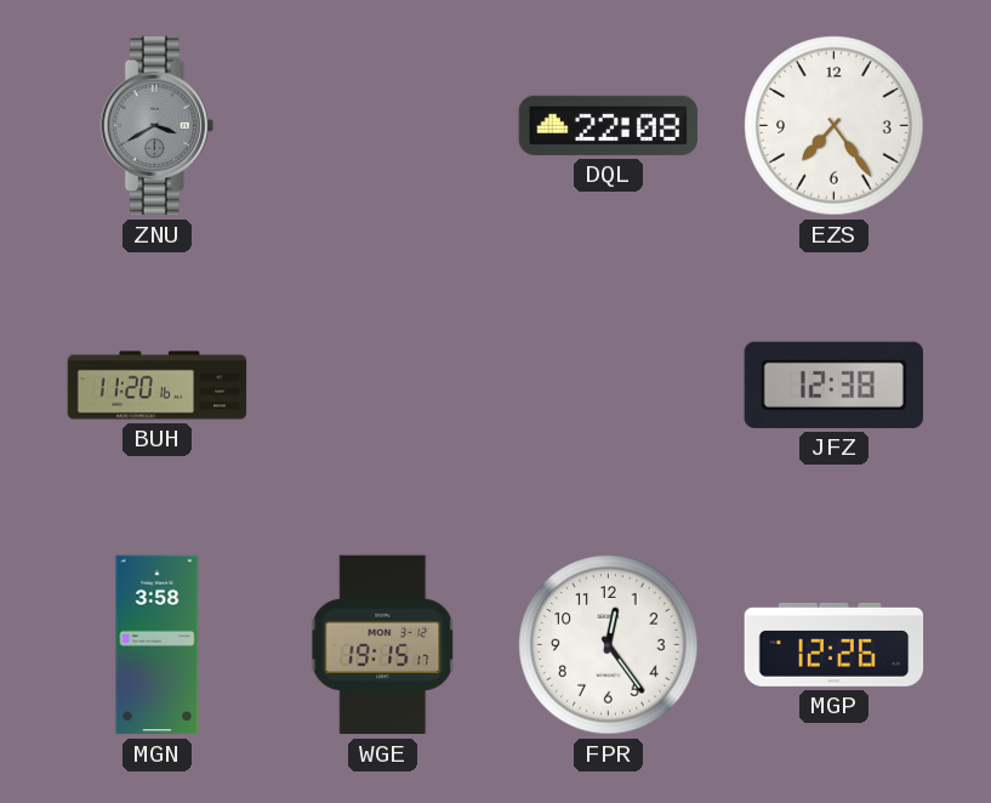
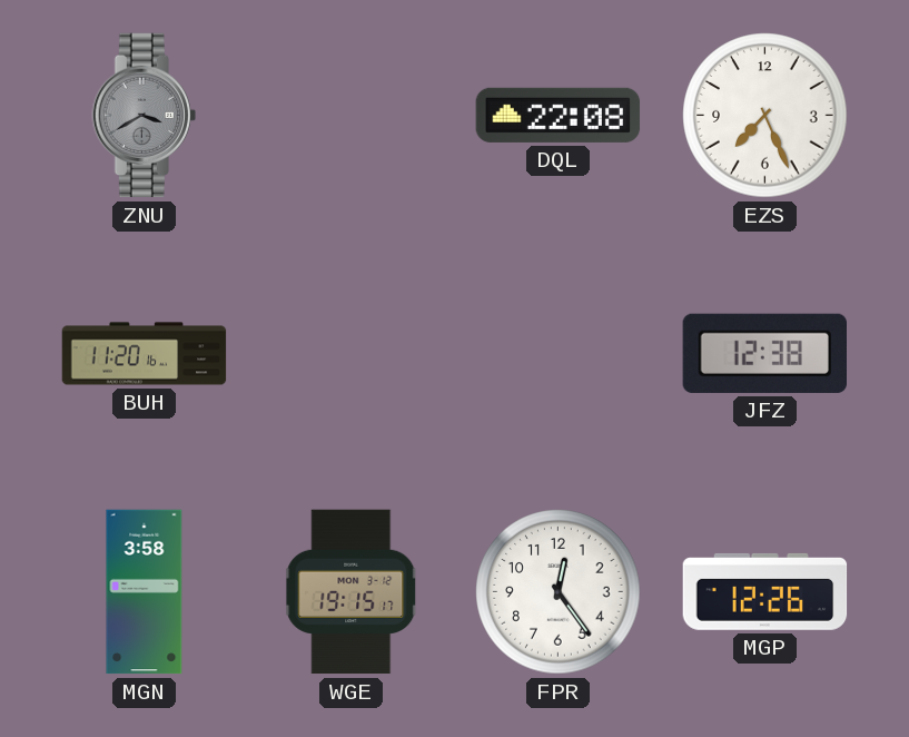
EZS: 7:24 -> 7:26 (765, 116)
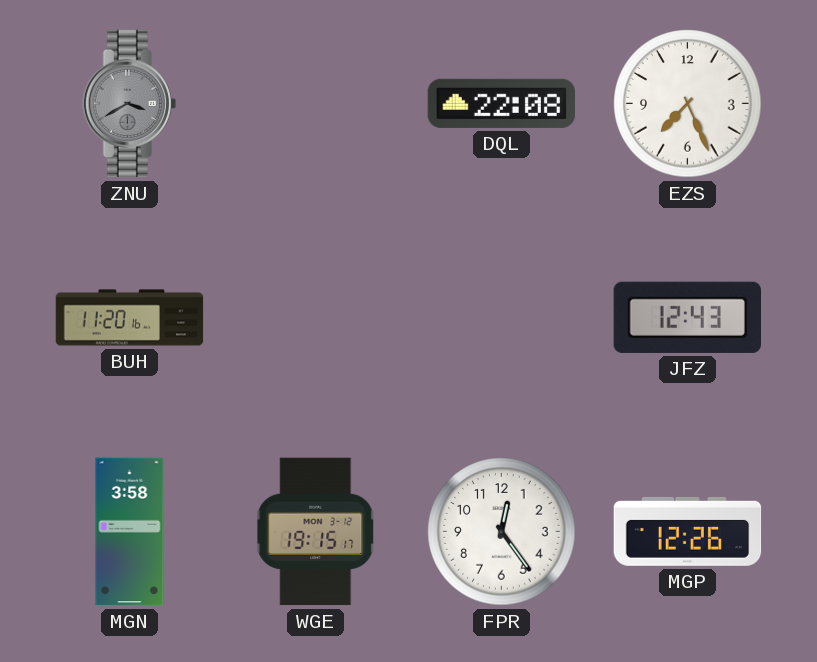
JFZ: 12:38 -> 12:43 (687, 317)
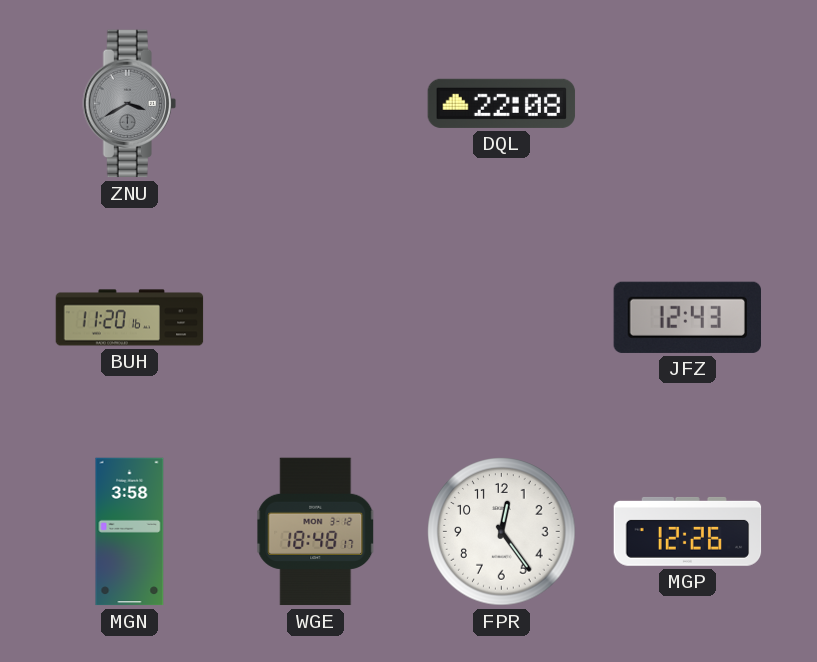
EZS: 7:26 -> none (688, 104)
WGE: 19:15 -> 18:48 (316, 532)
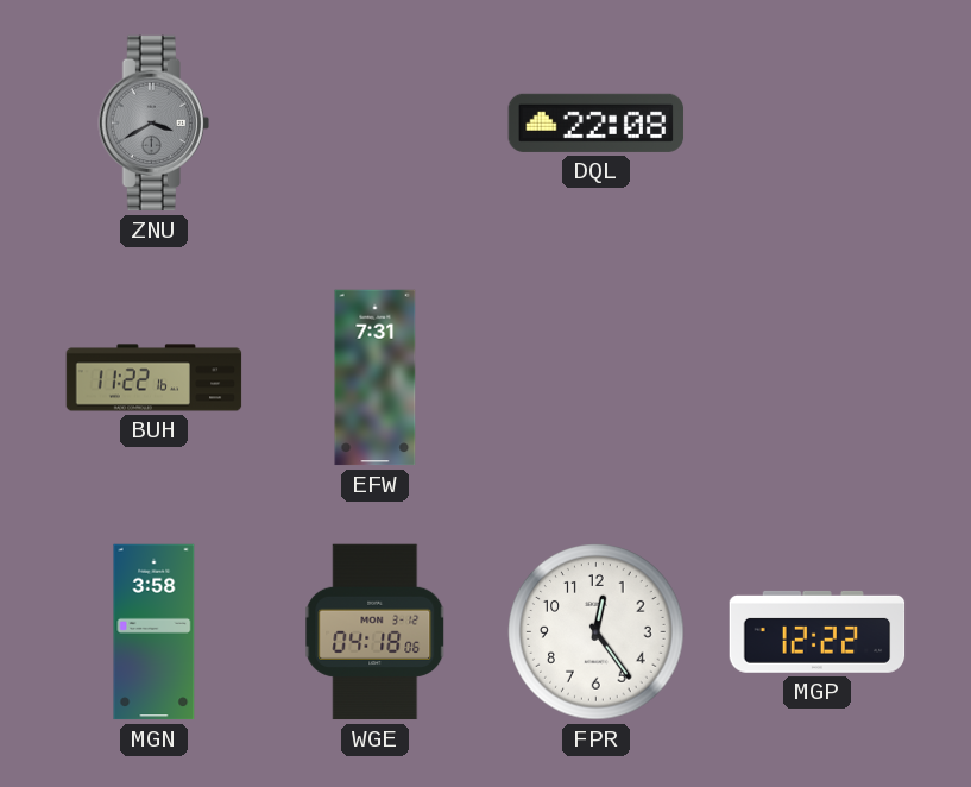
BUH: 11:20 -> 11:22 (155, 378)
EFW: none -> 7:31 (376, 378)
JFZ: 12:43 -> none (687, 317)
WGE: 18:48 -> 04:18 (376, 632)
MGP: 12:26 -> 12:22 (818, 632)
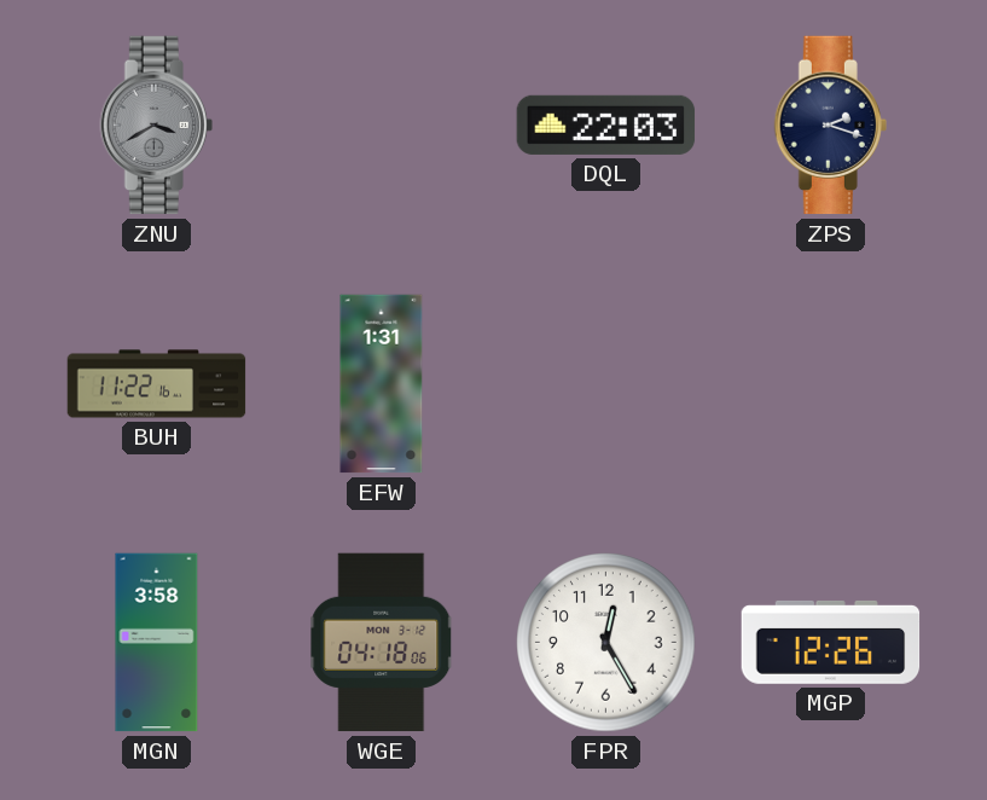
DQL: 22:08 -> 22:03 (606, 124)
ZPS: none -> 2:18 (830, 126)
EFW: 7:31 -> 1:31 (382, 384)
FPR: 12:24 -> 12:25 (606, 643)
MGP: 12:22 -> 12:26 (831, 643)
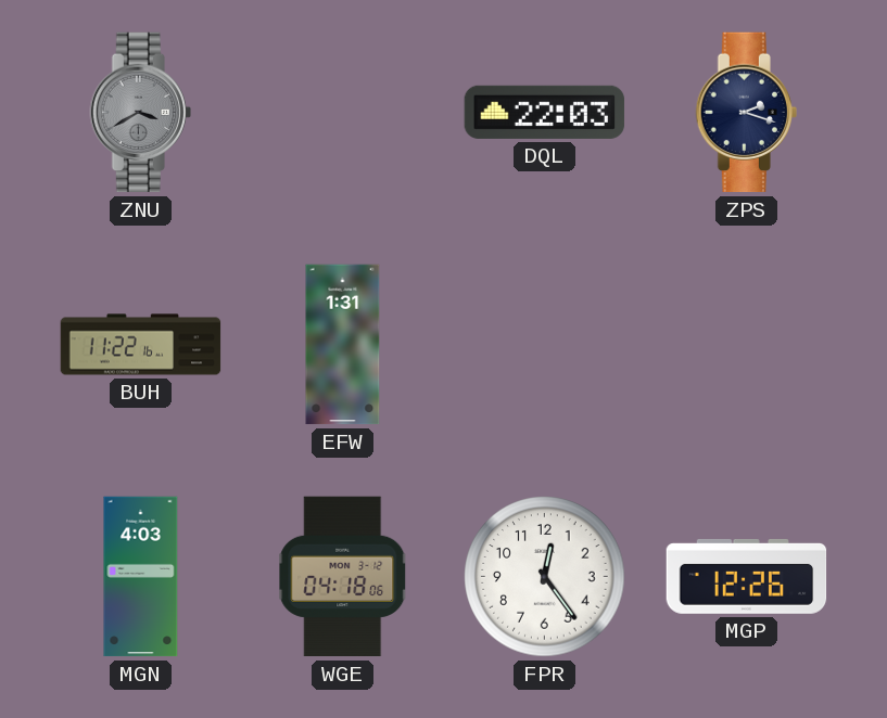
MGN: 3:58 -> 4:03 (141, 577)
FPR: 12:25 -> 12:24 (545, 577)
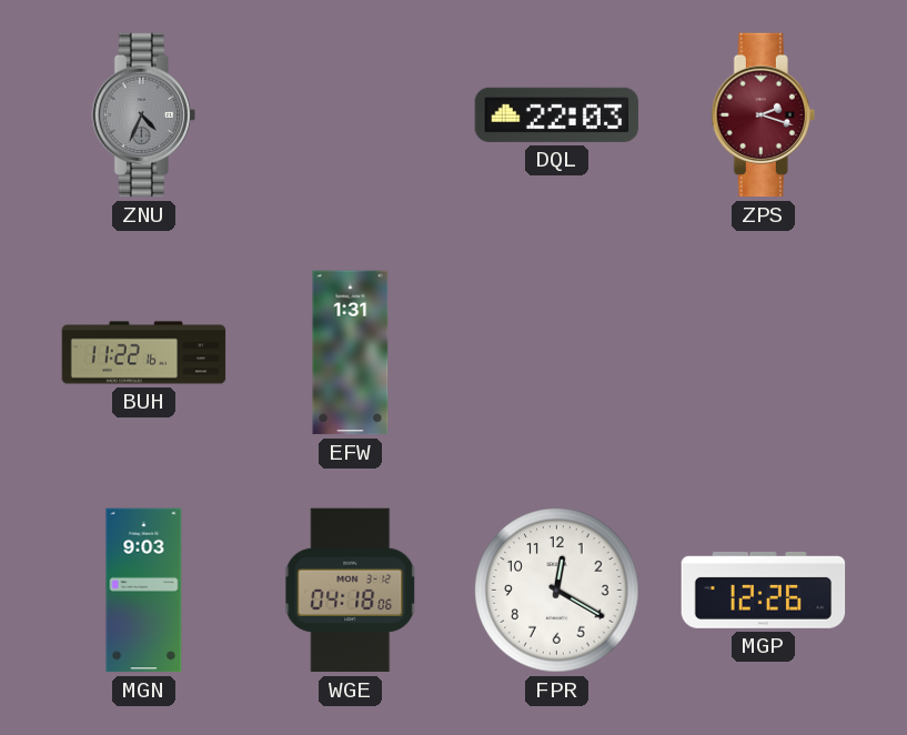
ZNU: 3:40 -> 4:34 (143, 115)
ZPS dial: navy -> burgundy (763, 115)
MGN: 4:03 -> 9:03 (144, 591)
FPR: 12:24 -> 12:20 (557, 591)
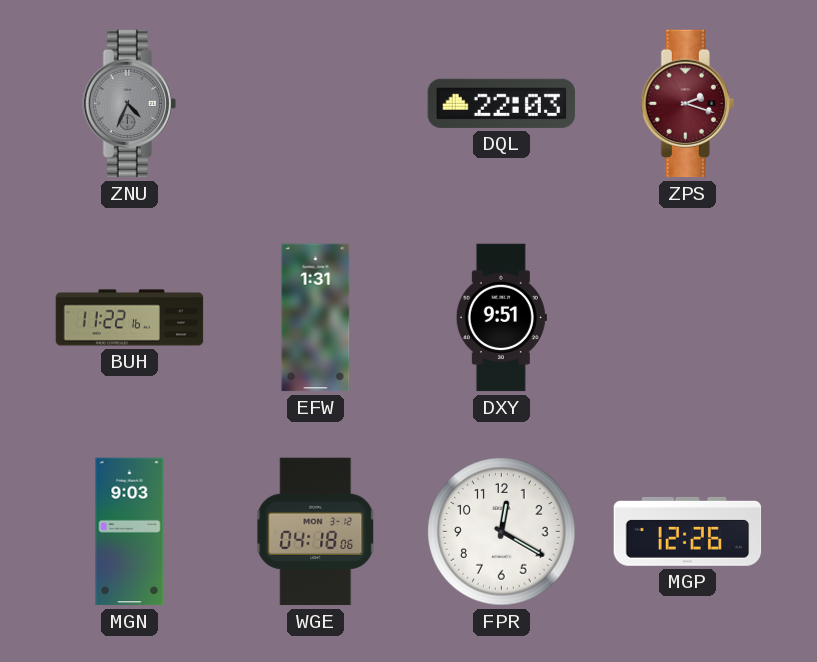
DXY: none -> 9:51 (501, 318)
